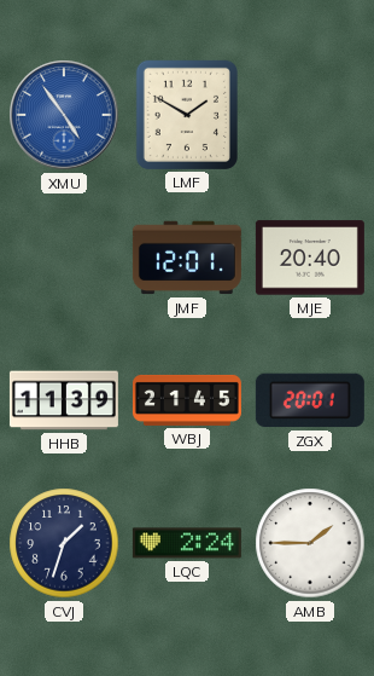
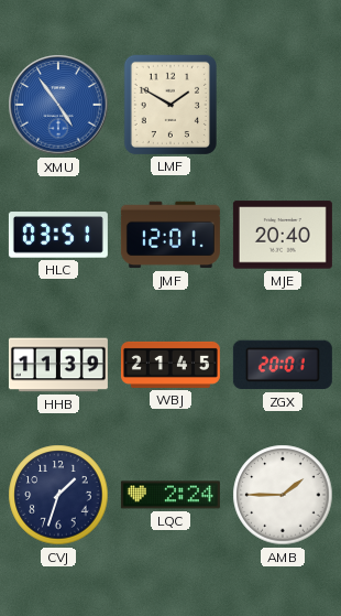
HLC: none -> 03:51 (58, 235)
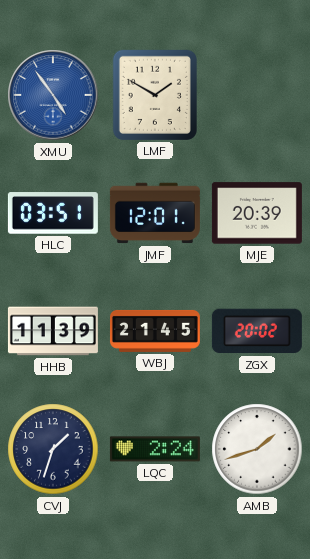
MJE: 20:40 -> 20:39 (257, 213)
ZGX: 20:01 -> 20:02 (257, 331)
AMB: 1:45 -> 1:42 (257, 449)
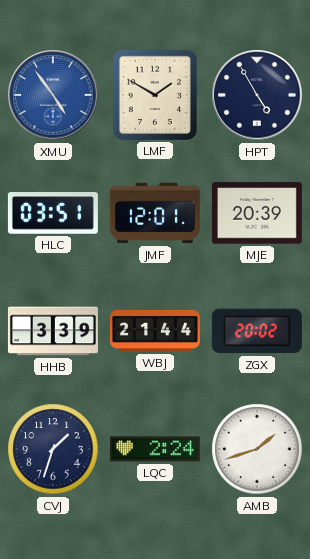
HPT: none -> 4:55 (257, 95)
HHB: 11:39 -> 3:39 (53, 331)
WBJ: 21:45 -> 21:44 (155, 331)
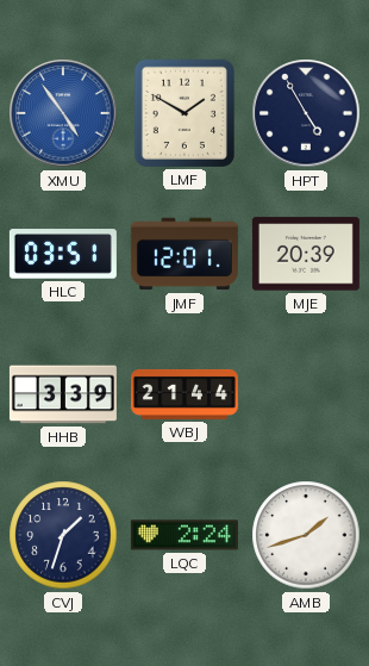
ZGX: 20:02 -> none (257, 331)
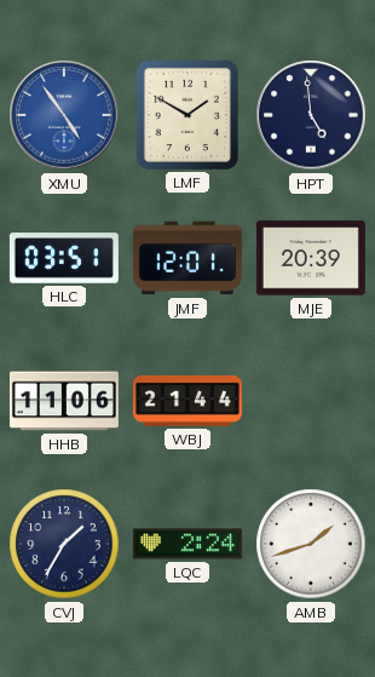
HPT: 4:55 -> 4:59 (311, 115)
HHB: 3:39 -> 11:06 (64, 401)
CVJ: 1:33 -> 1:35 (64, 544)
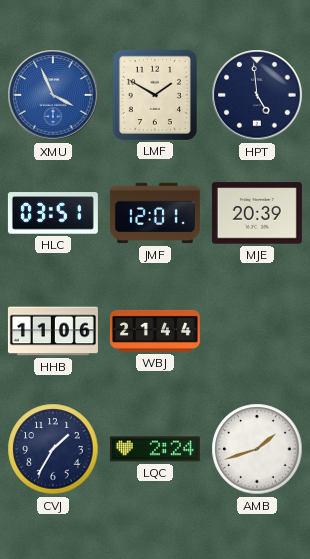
XMU: 4:54 -> 3:56 (53, 95)
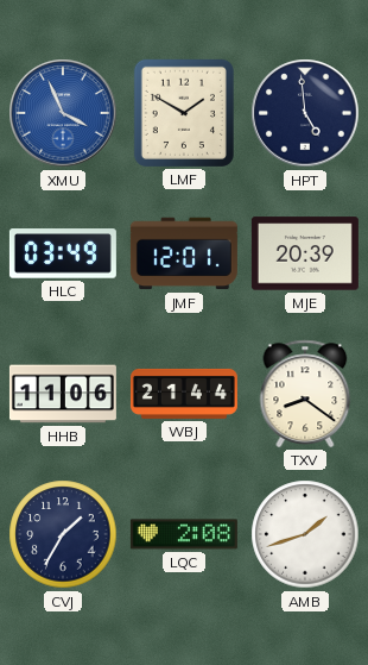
HLC: 03:51 -> 03:49 (63, 253)
TXV: none -> 8:21 (305, 394)
LQC: 2:24 -> 2:08 (184, 534)
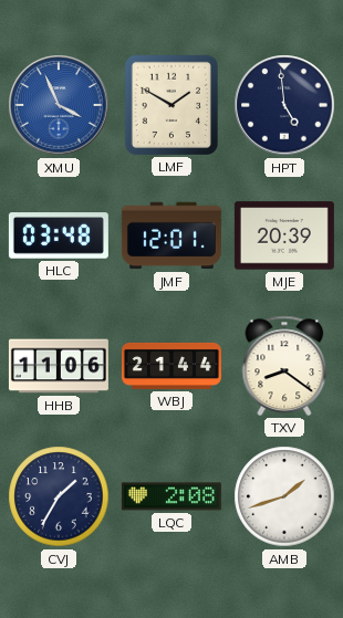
HLC: 03:49 -> 03:48 (59, 235)
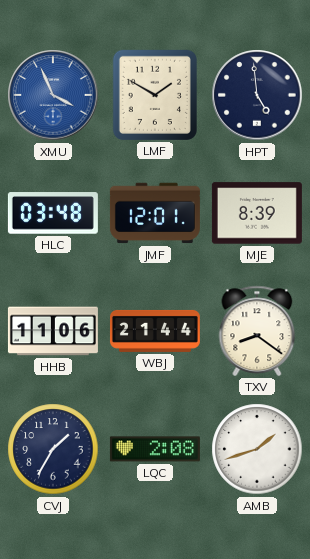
MJE: 20:39 -> 8:39 (257, 213)
